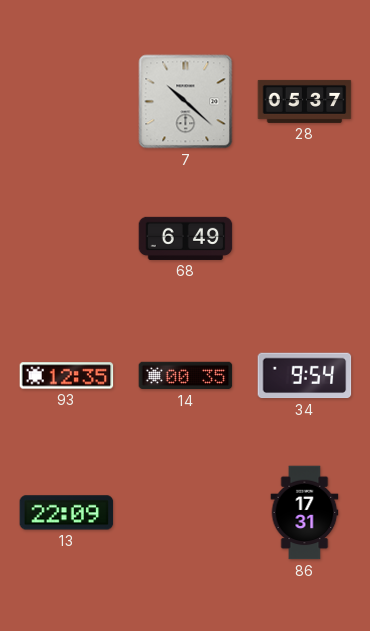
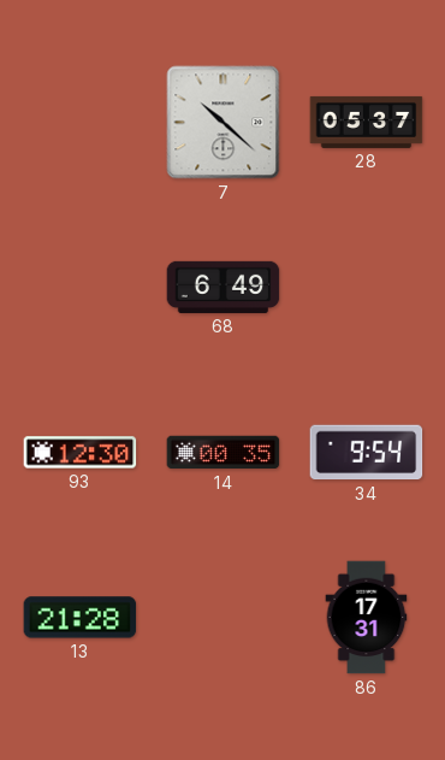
93: 12:35 -> 12:30 (81, 453)
13: 22:09 -> 21:28 (81, 618)
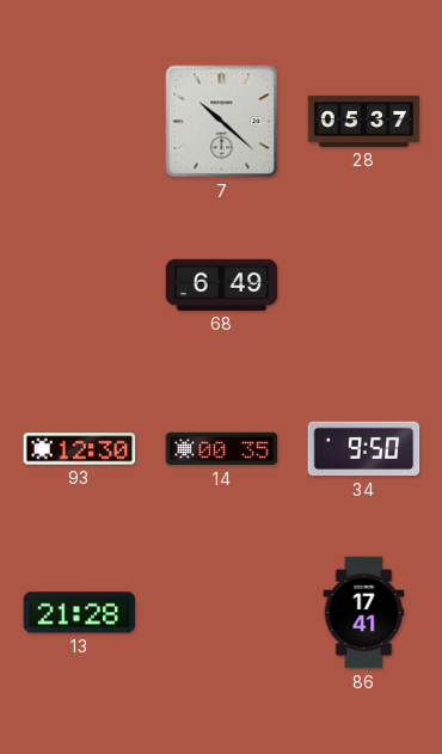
34: 9:54 -> 9:50 (364, 449)
86: 17:31 -> 17:41 (364, 613)
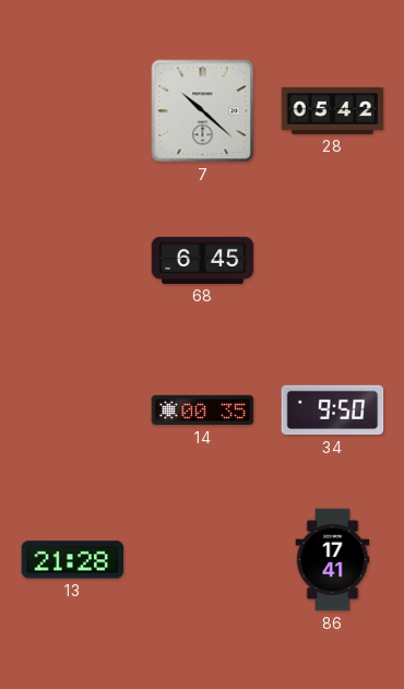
28: 05:37 -> 05:42 (333, 110)
68: 6:49 -> 6:45 (203, 260)
93: 12:30 -> none (80, 449)
